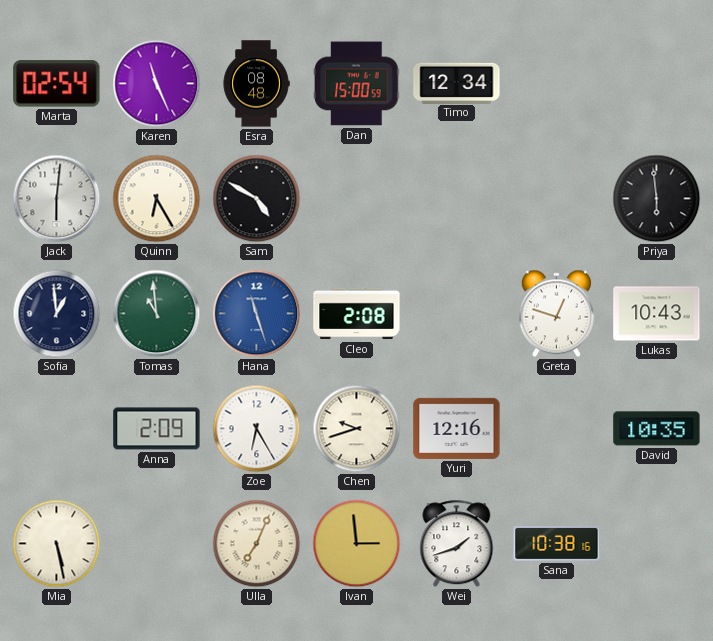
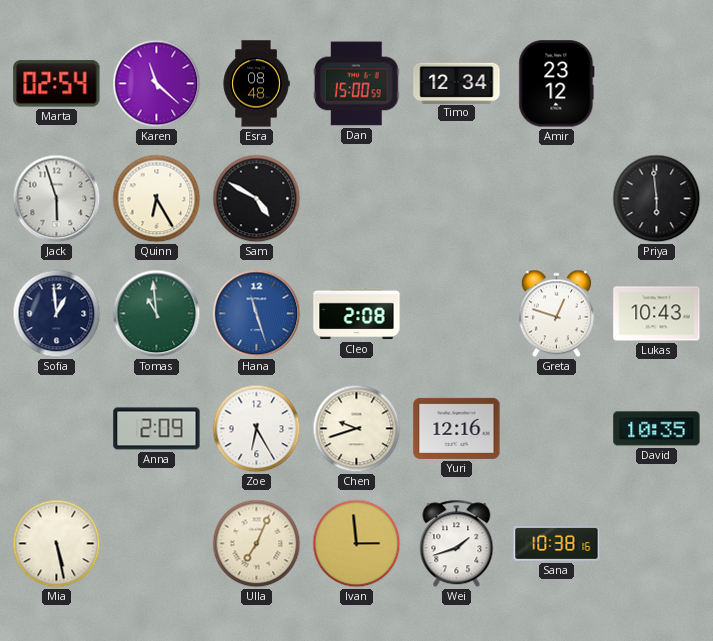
Karen: 11:26 -> 11:22 (157, 84)
Amir: none -> 23:12 (557, 84)
Jack: 6:01 -> 5:57 (57, 199)
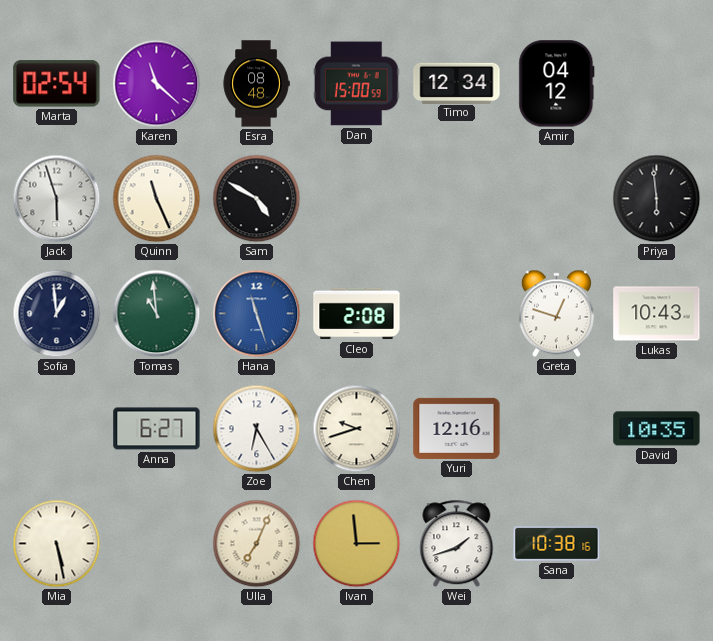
Amir: 23:12 -> 04:12 (557, 84)
Quinn: 6:25 -> 11:26 (157, 199)
Anna: 2:09 -> 6:27 (157, 429)
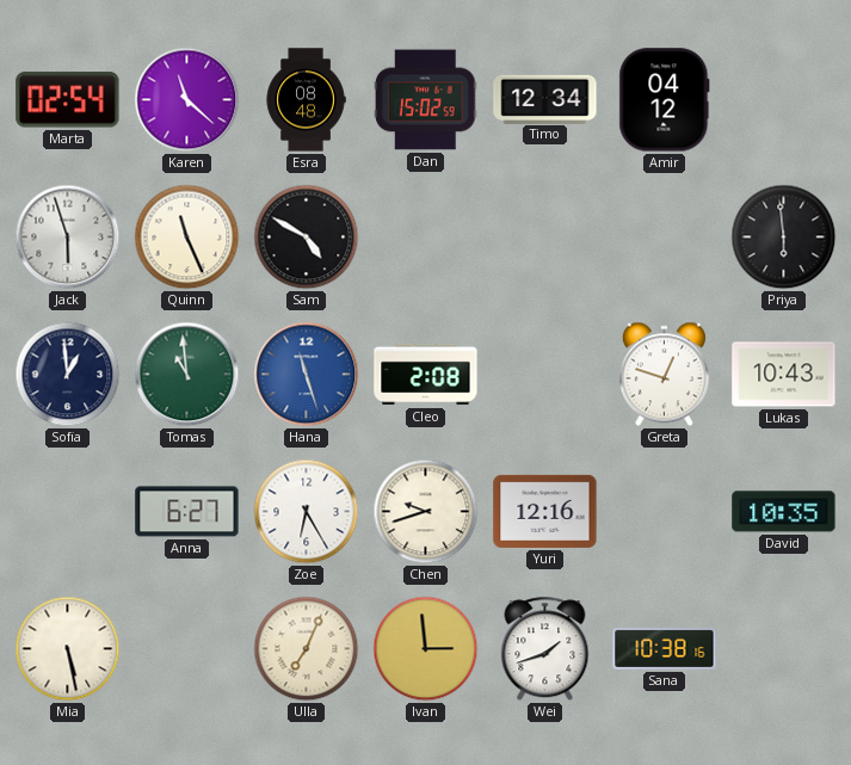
Dan: 15:00 -> 15:02 (426, 100)
